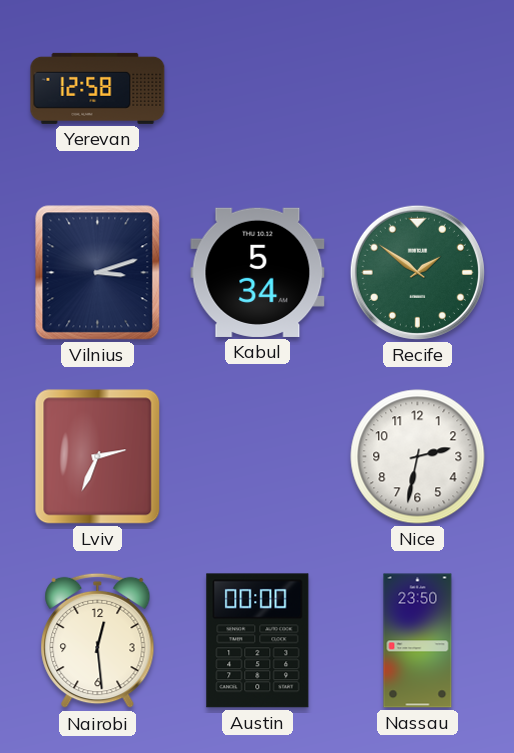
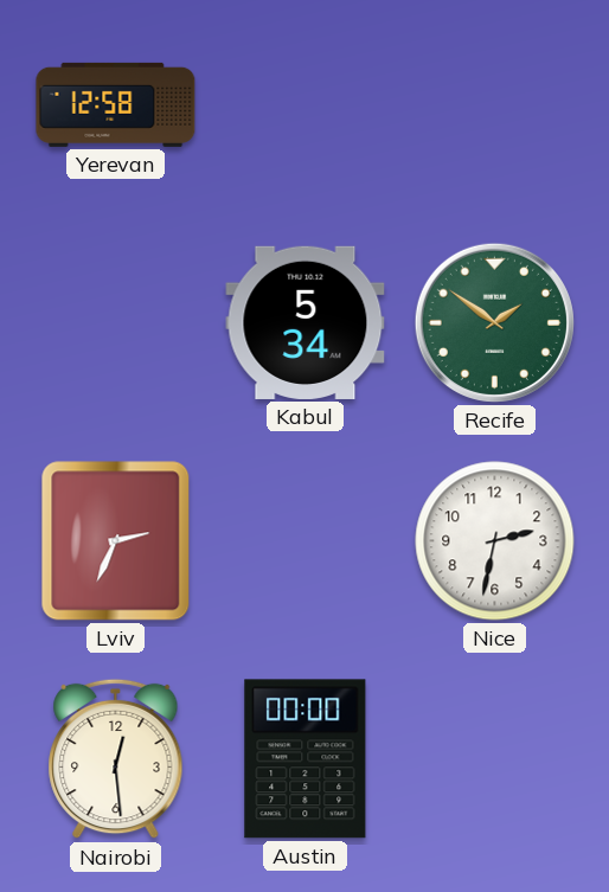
Vilnius: 3:12 -> none (98, 273)
Nassau: 23:50 -> none (418, 641)
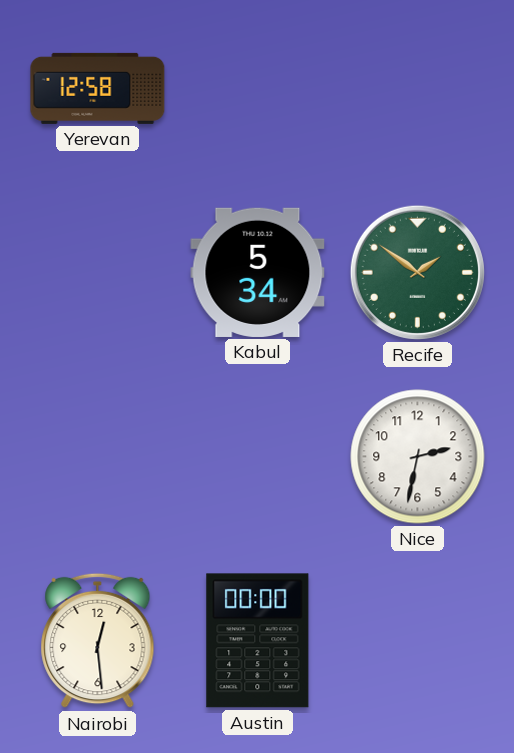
Lviv: 2:34 -> none (116, 541)
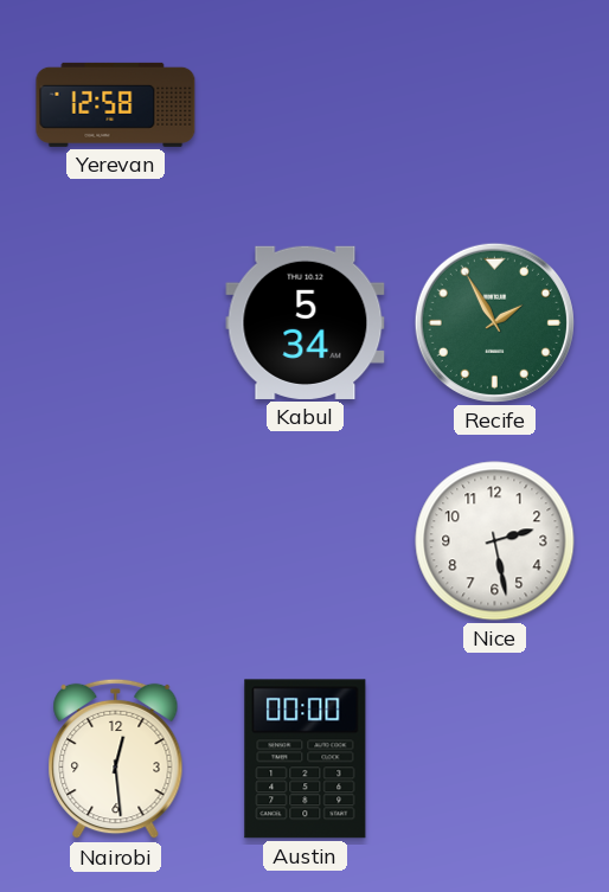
Recife: 1:51 -> 1:55 (494, 322)
Nice: 2:32 -> 2:28 (495, 541)
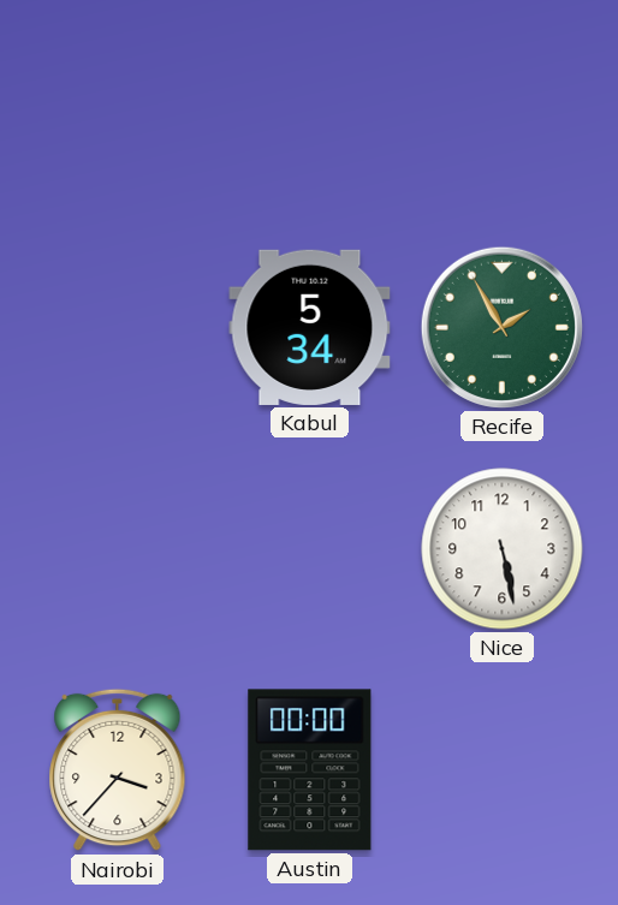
Yerevan: 12:58 -> none (116, 104)
Nice: 2:28 -> 5:28 (503, 549)
Nairobi: 12:29 -> 3:37 (118, 770)
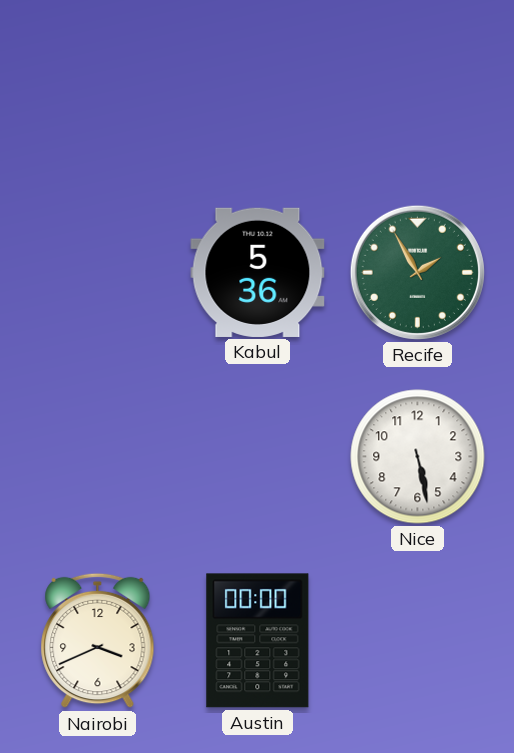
Kabul: 5:34 -> 5:36 (258, 272)
Nairobi: 3:37 -> 3:41 (98, 641)
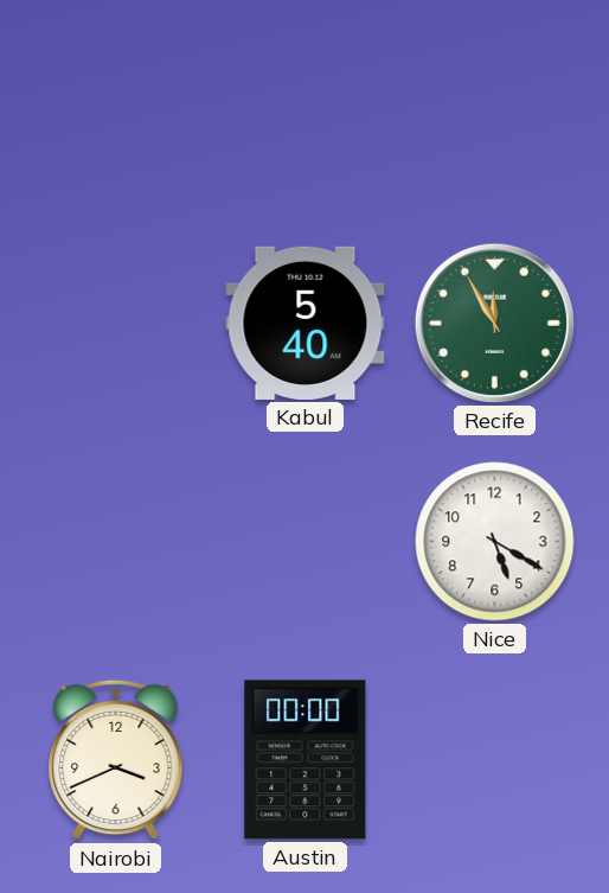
Kabul: 5:36 -> 5:40 (306, 323)
Recife: 1:55 -> 11:55 (494, 323)
Nice: 5:28 -> 5:20 (495, 542)
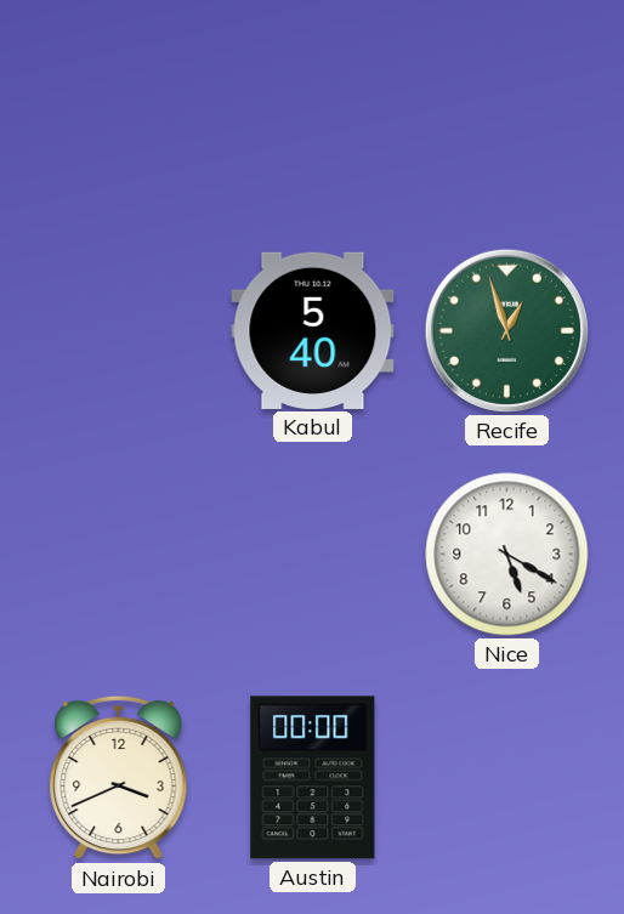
Recife: 11:55 -> 12:57 (506, 330)
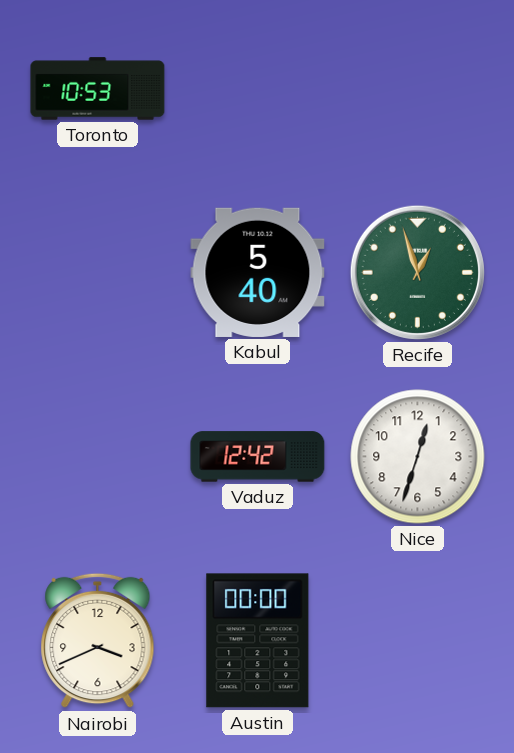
Toronto: none -> 10:53 (98, 89)
Vaduz: none -> 12:42 (258, 457)
Nice: 5:20 -> 12:33 (418, 457)
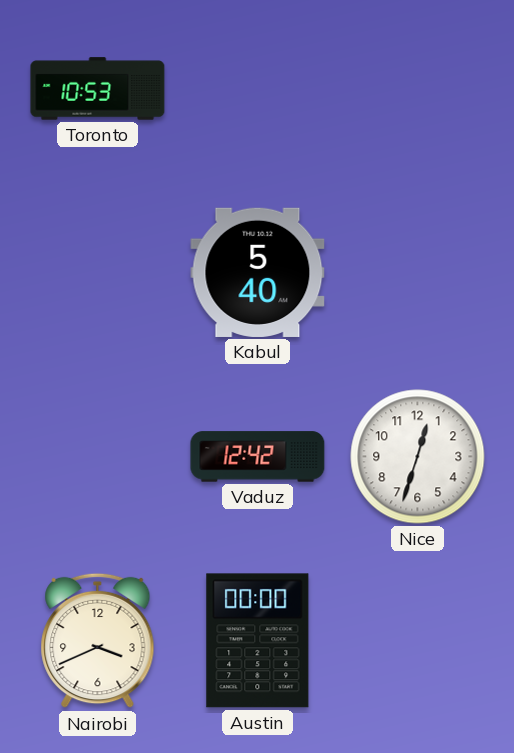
Recife: 12:57 -> none (417, 272)
